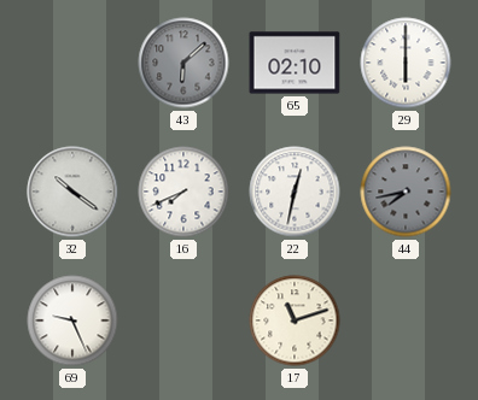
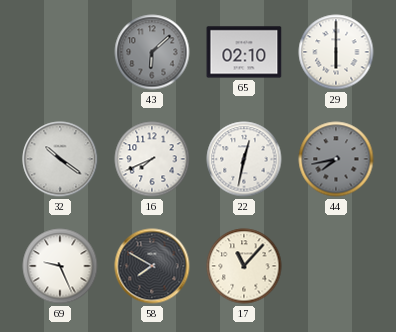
58: none -> 7:50 (152, 266)
17: 11:12 -> 11:07 (244, 266)
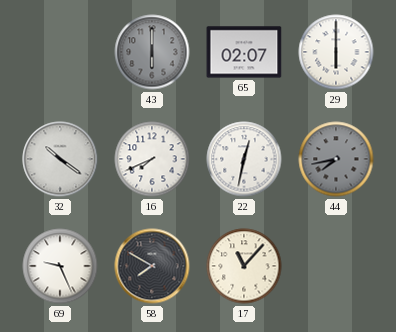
43: 6:08 -> 6:00 (152, 52)
65: 02:10 -> 02:07 (244, 52)
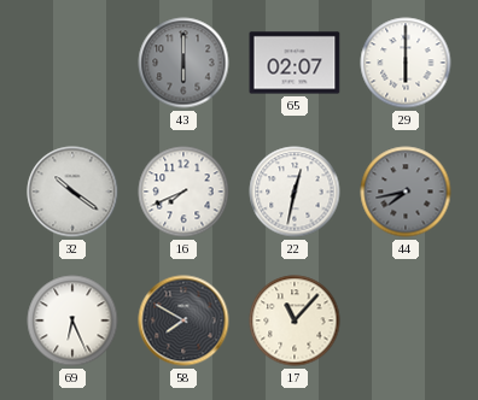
69: 9:26 -> 6:26 (72, 320)
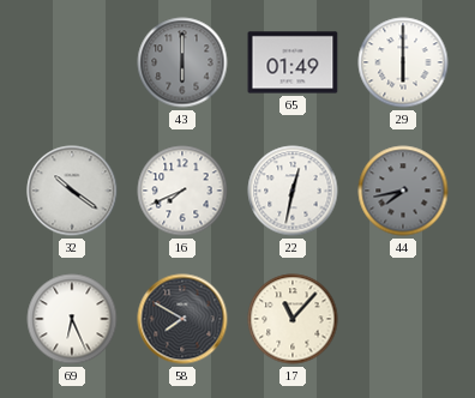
65: 02:07 -> 01:49 (293, 62)
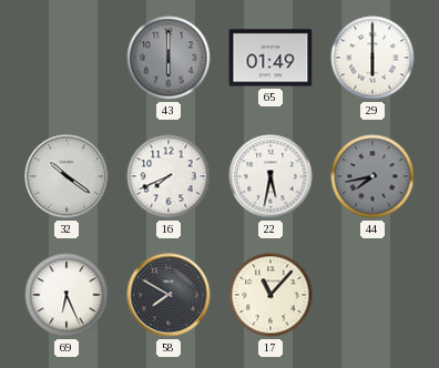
22: 12:32 -> 5:32 (270, 176)
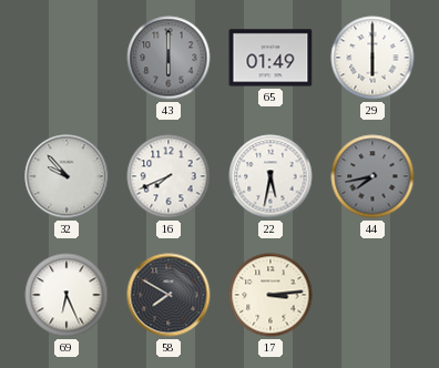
32: 10:21 -> 9:53 (67, 176)
17: 11:07 -> 3:14 (270, 295)
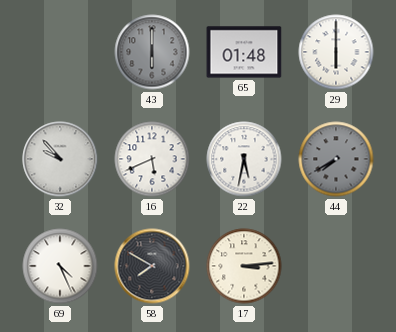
65: 01:49 -> 01:48 (244, 52)
16: 7:41 -> 5:41 (152, 159)
44: 7:43 -> 7:40 (336, 159)
69: 6:26 -> 4:26 (60, 266)
